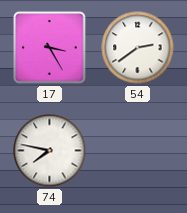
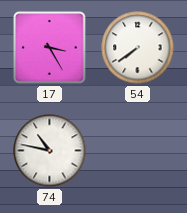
54: 2:39 -> 7:39 (138, 48)
74: 7:47 -> 10:47 (50, 151)
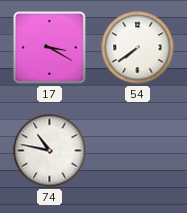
17: 3:25 -> 3:20 (50, 48)
